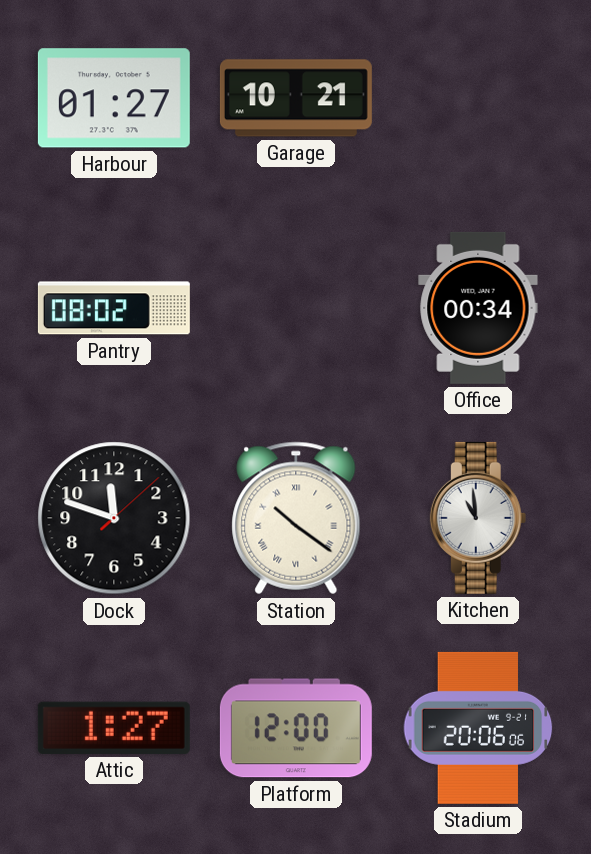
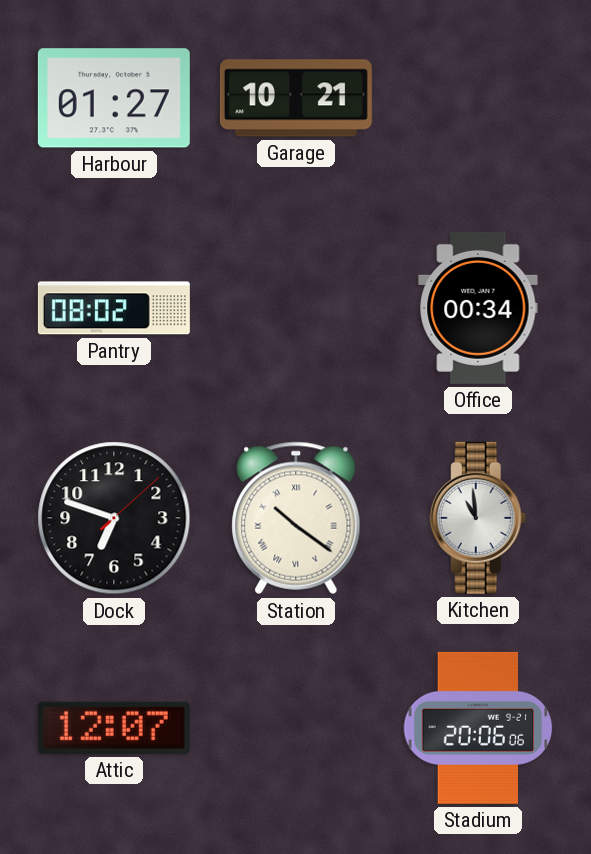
Dock: 11:48 -> 6:48 (114, 518)
Attic: 1:27 -> 12:07 (114, 728)
Platform: 12:00 -> none (296, 728)
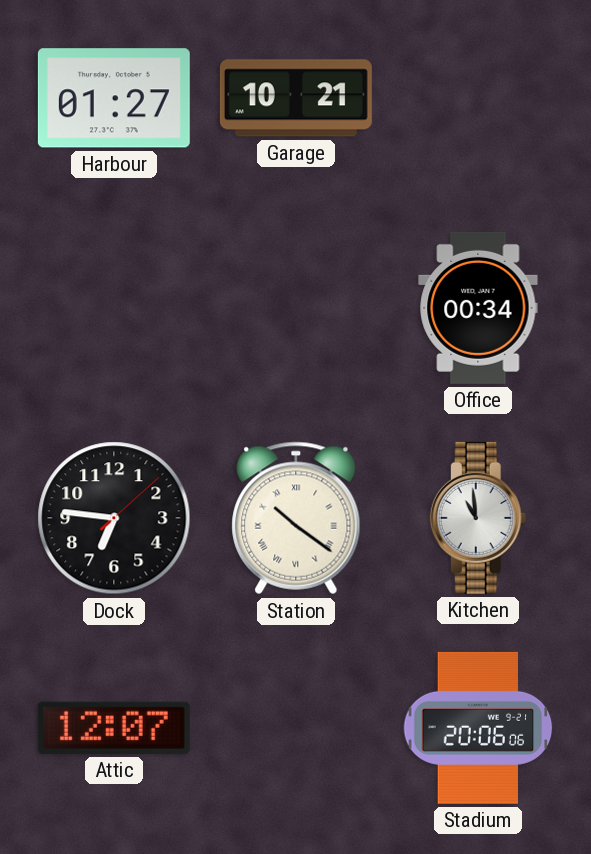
Pantry: 08:02 -> none (114, 308)
Dock: 6:48 -> 6:46 (114, 518)
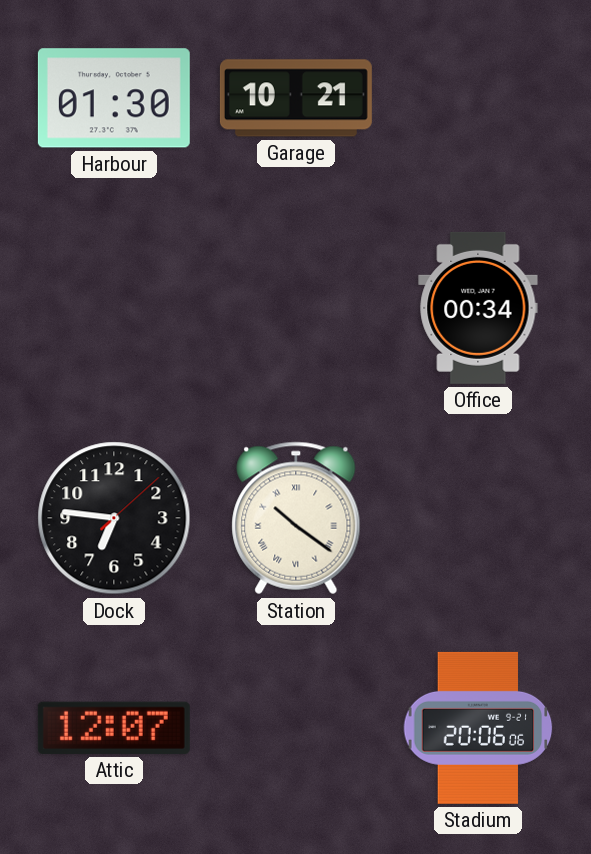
Harbour: 01:27 -> 01:30 (114, 98)
Kitchen: 10:59 -> none (478, 518)
